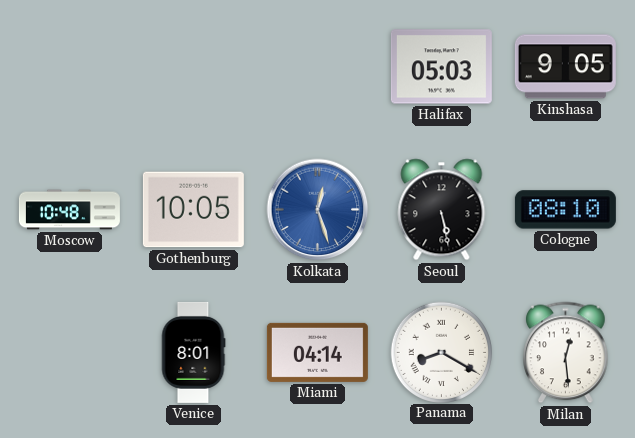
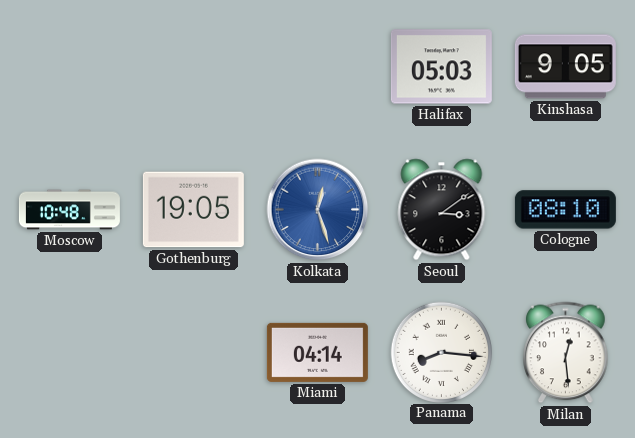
Gothenburg: 10:05 -> 19:05 (193, 210)
Seoul: 5:28 -> 3:09 (442, 210)
Venice: 8:01 -> none (193, 352)
Panama: 8:20 -> 8:16 (441, 352)
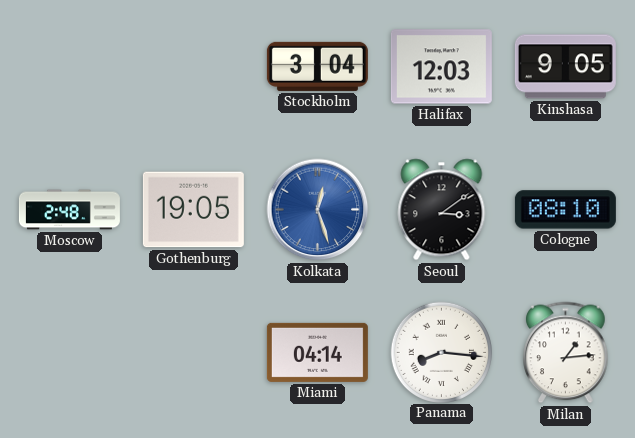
Stockholm: none -> 3:04 (317, 66)
Halifax: 05:03 -> 12:03 (441, 67)
Moscow: 10:48 -> 2:48 (69, 210)
Milan: 12:29 -> 1:14 (566, 353)
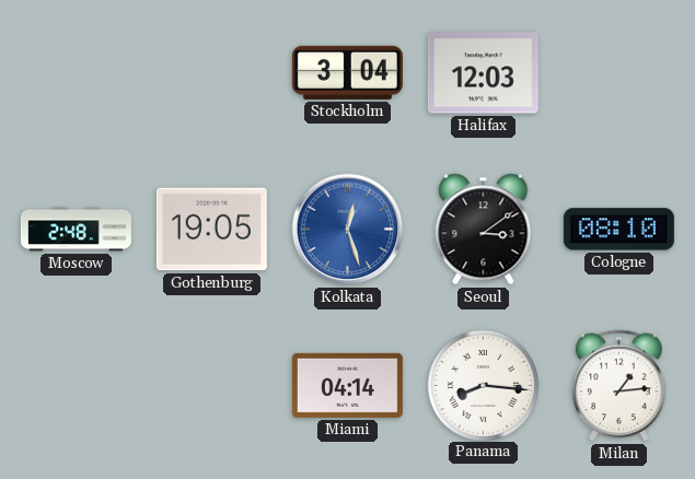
Kinshasa: 9:05 -> none (565, 67)
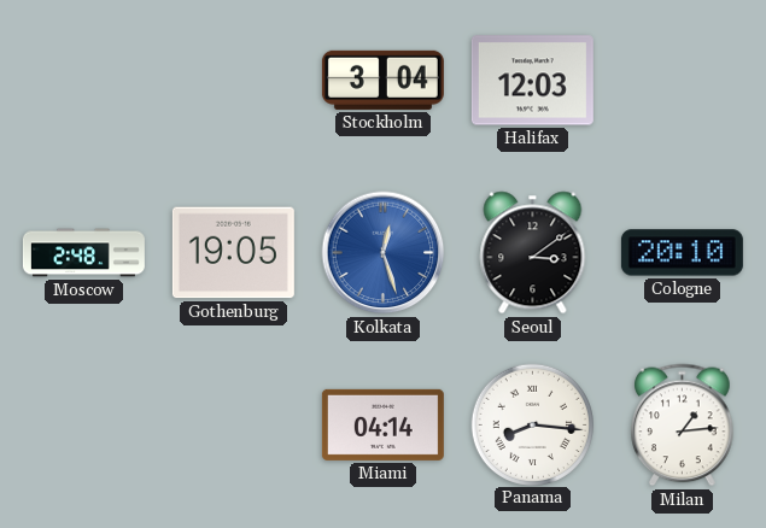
Cologne: 08:10 -> 20:10 (682, 253)
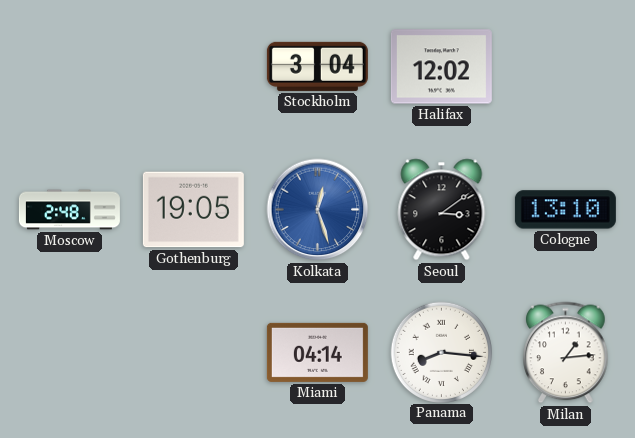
Halifax: 12:03 -> 12:02 (441, 67)
Cologne: 20:10 -> 13:10 (565, 210)
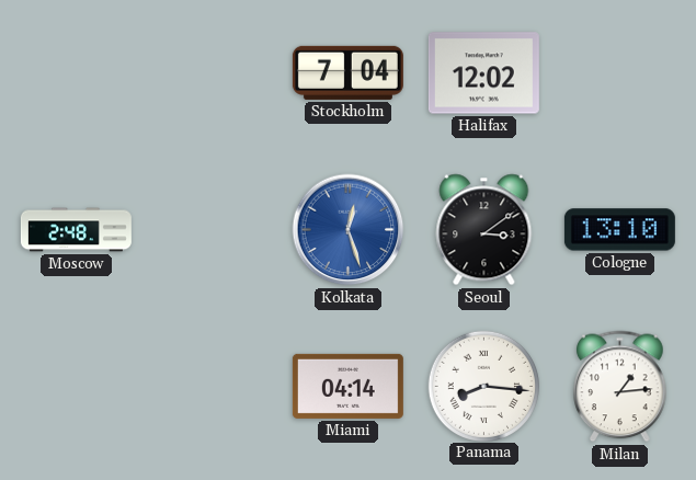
Stockholm: 3:04 -> 7:04 (347, 72)
Gothenburg: 19:05 -> none (193, 210)
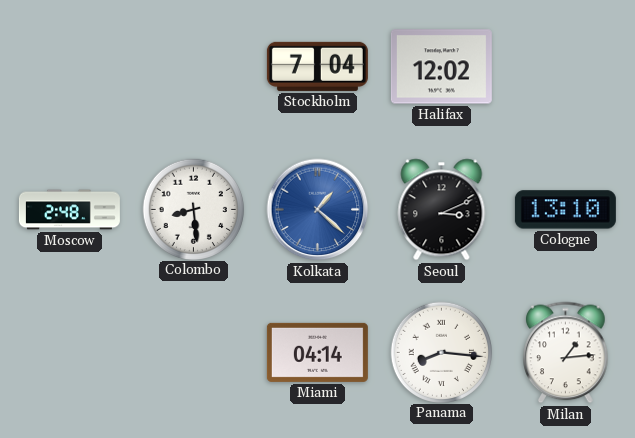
Colombo: none -> 8:29 (193, 209)
Kolkata: 12:27 -> 1:22 (318, 210)
Seoul: 3:09 -> 3:11 (442, 210)
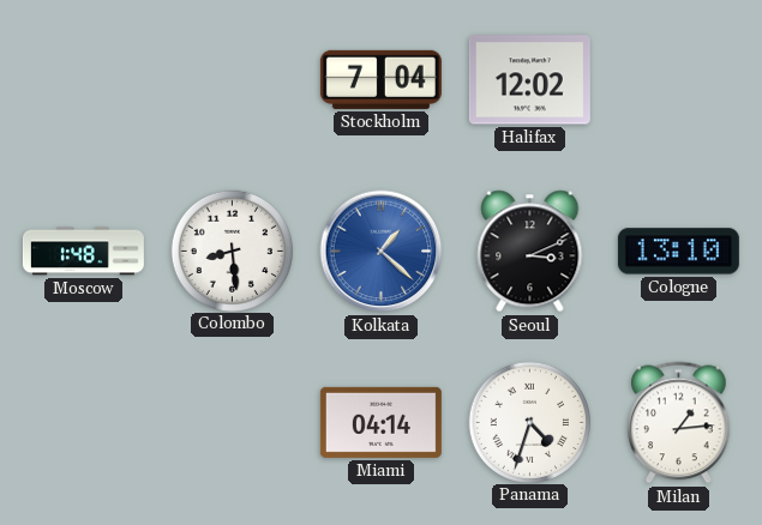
Moscow: 2:48 -> 1:48 (83, 252)
Panama: 8:16 -> 4:33 (529, 422)
